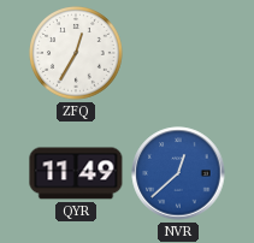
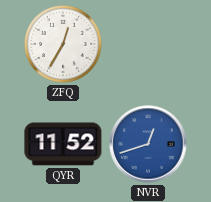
QYR: 11:49 -> 11:52 (63, 144)
NVR: 12:38 -> 12:42 (148, 144)
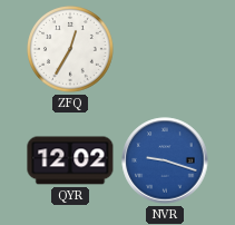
QYR: 11:52 -> 12:02 (70, 160)
NVR: 12:42 -> 9:18 (165, 160)
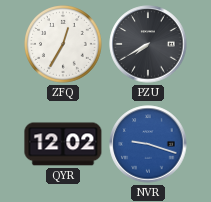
PZU: none -> 7:40 (148, 44)
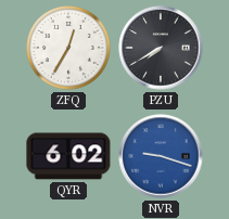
QYR: 12:02 -> 6:02 (68, 156)
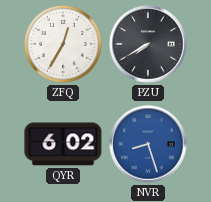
NVR: 9:18 -> 8:27 (148, 144)
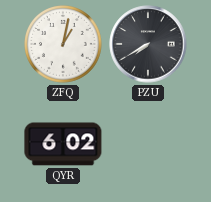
ZFQ: 12:35 -> 1:02 (64, 45)
NVR: 8:27 -> none (148, 144)
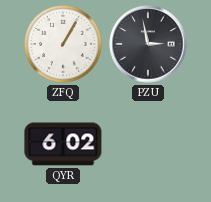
ZFQ: 1:02 -> 1:05 (64, 45)
PZU: 7:40 -> 2:58 (148, 44)
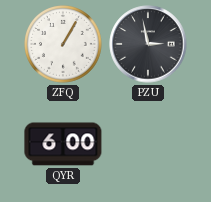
QYR: 6:02 -> 6:00 (63, 144)
